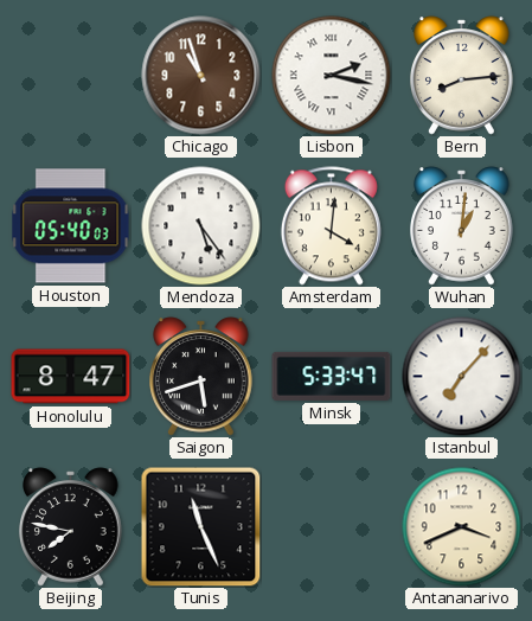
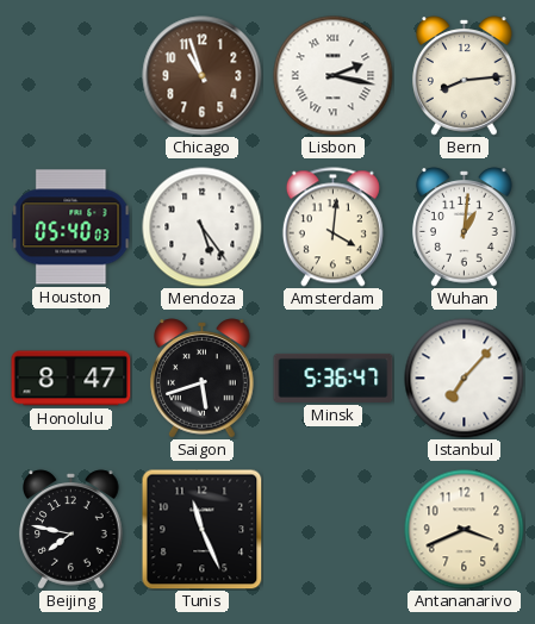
Minsk: 5:33 -> 5:36 (334, 377)
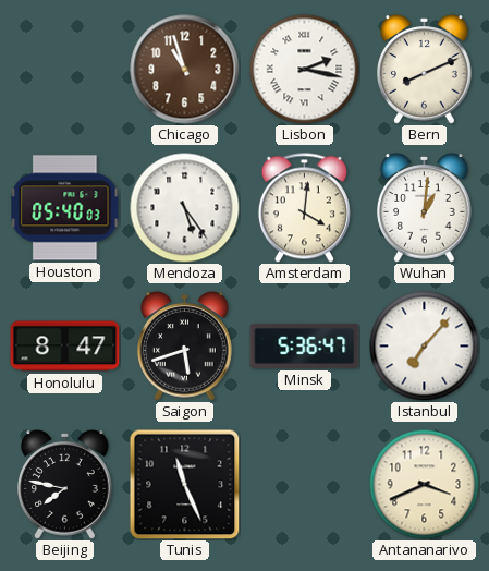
Bern: 8:14 -> 8:11 (425, 70)
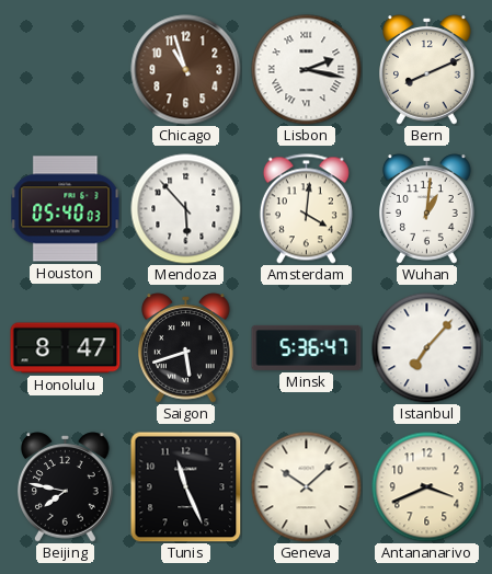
Mendoza: 5:24 -> 5:53 (186, 209)
Geneva: none -> 10:08 (307, 487)
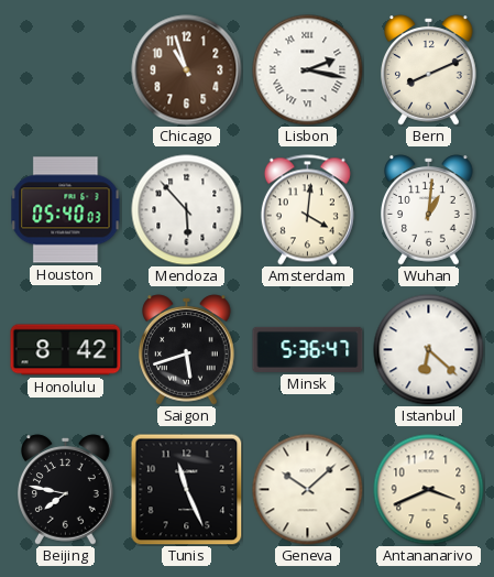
Honolulu: 8:47 -> 8:42 (66, 350)
Istanbul: 7:07 -> 6:22 (429, 350)
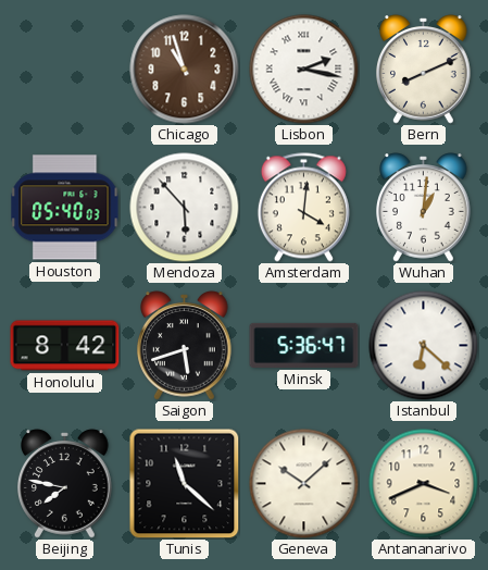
Tunis: 11:26 -> 11:22 (185, 484)
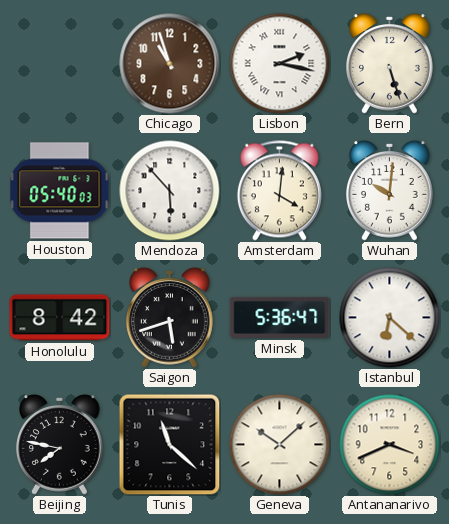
Bern: 8:11 -> 5:27 (390, 64)
Wuhan: 1:01 -> 10:01 (390, 191)
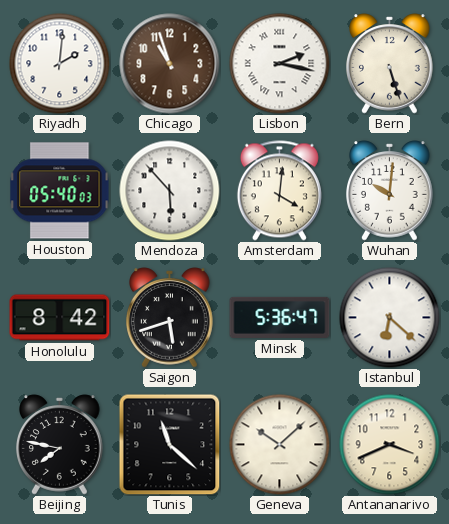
Riyadh: none -> 2:01 (60, 64)
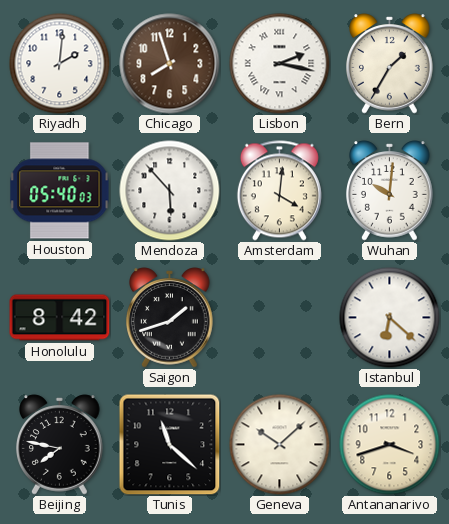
Chicago: 10:57 -> 7:57 (170, 64)
Bern: 5:27 -> 1:35 (390, 64)
Saigon: 5:42 -> 1:42 (170, 318)
Minsk: 5:36 -> none (280, 317)
Antananarivo: 3:41 -> 3:42 (390, 445)
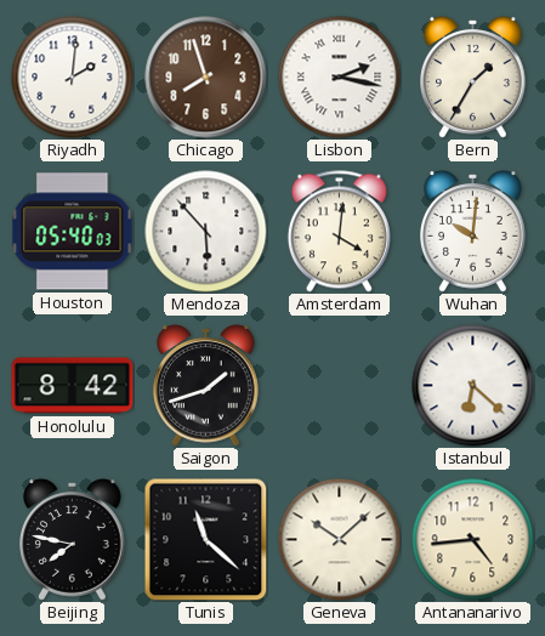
Antananarivo: 3:42 -> 4:44 (473, 540)
